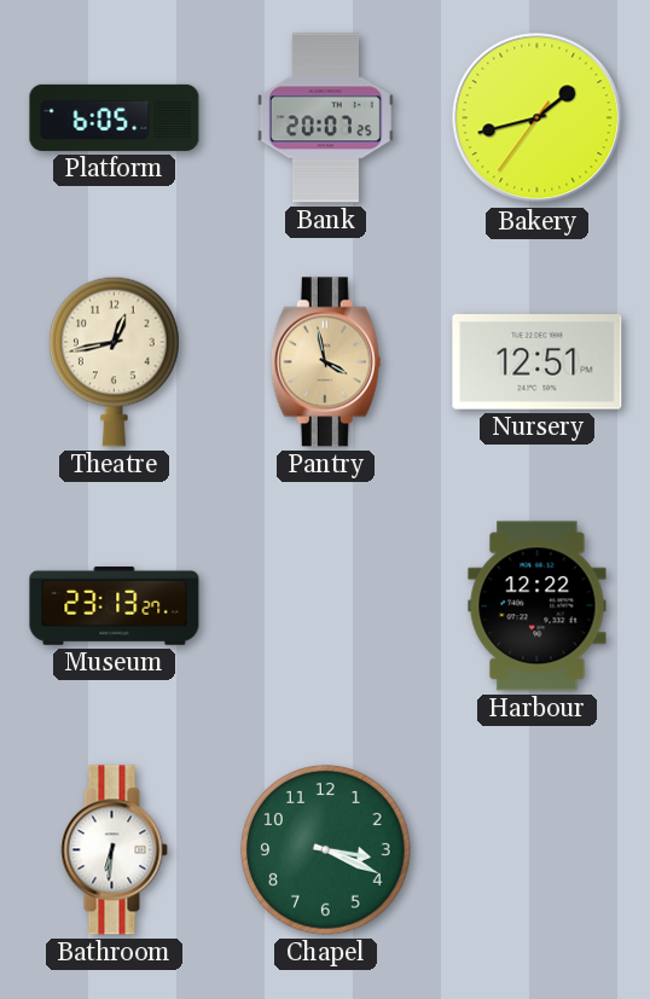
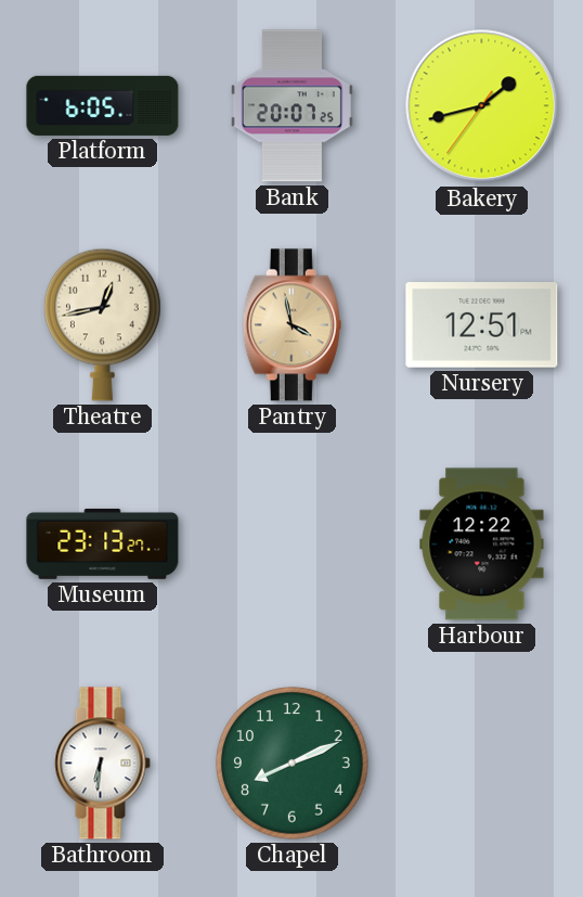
Chapel: 3:19 -> 8:11 (293, 764)
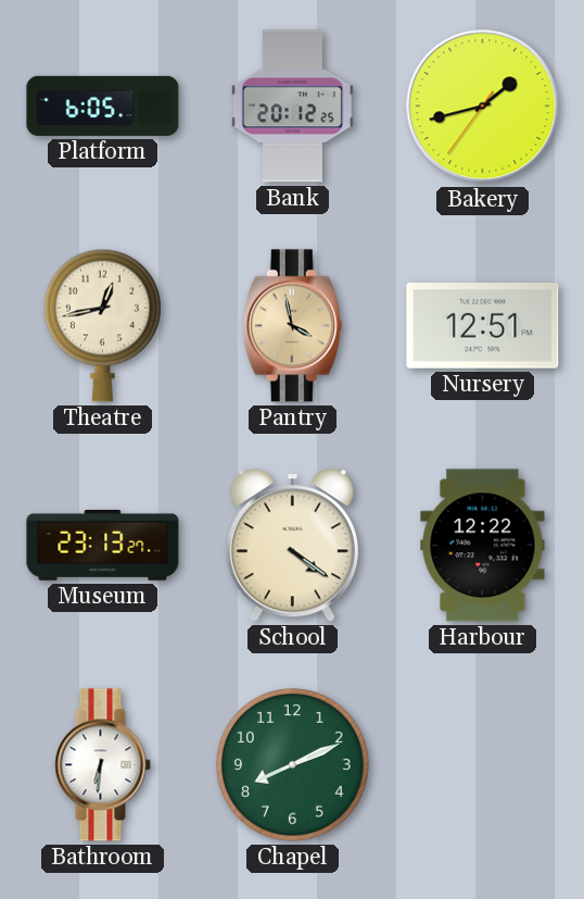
Bank: 20:07 -> 20:12 (292, 107)
School: none -> 4:21 (292, 546)
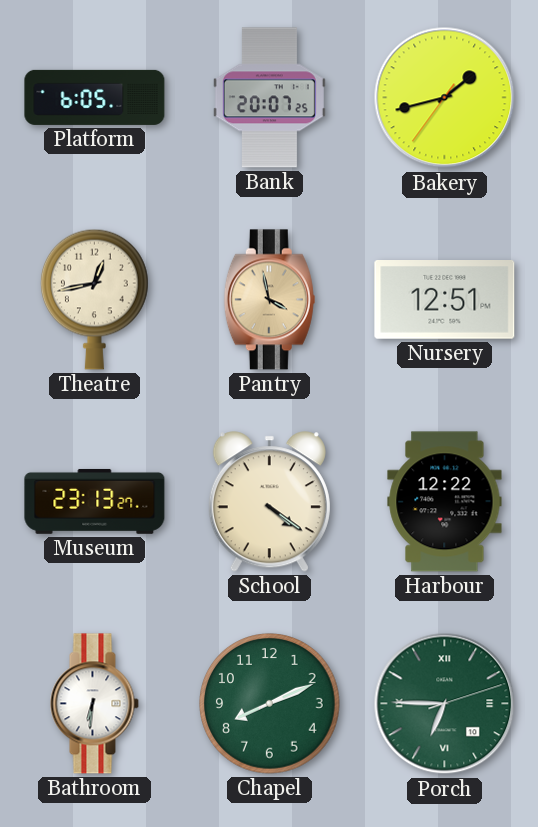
Bank: 20:12 -> 20:07 (269, 98)
Porch: none -> 6:45 (445, 704)
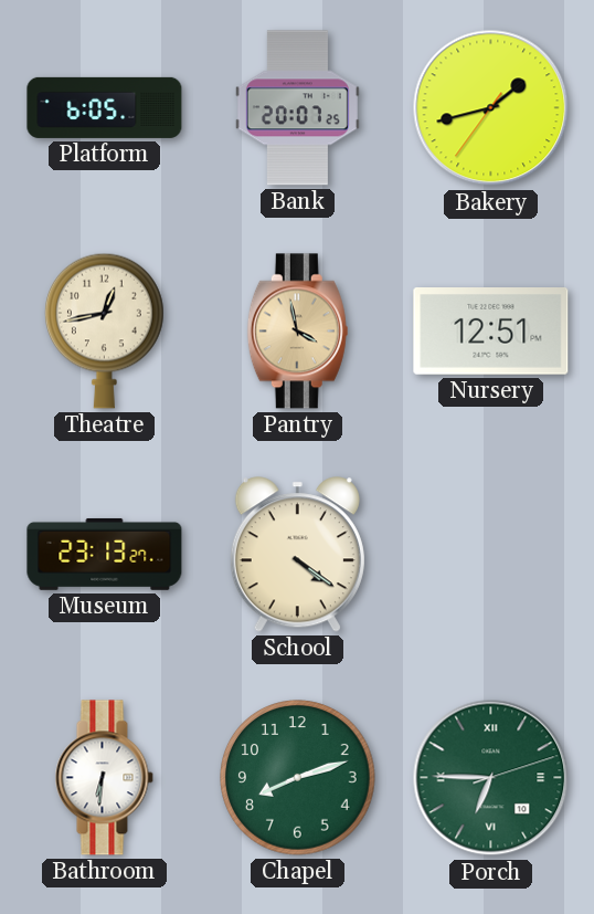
Harbour: 12:22 -> none (445, 502)
Chapel: 8:11 -> 8:12 (298, 778)
